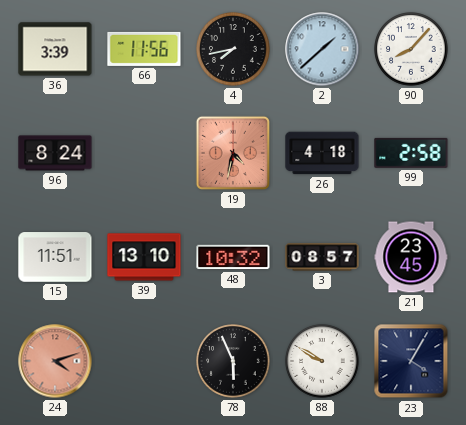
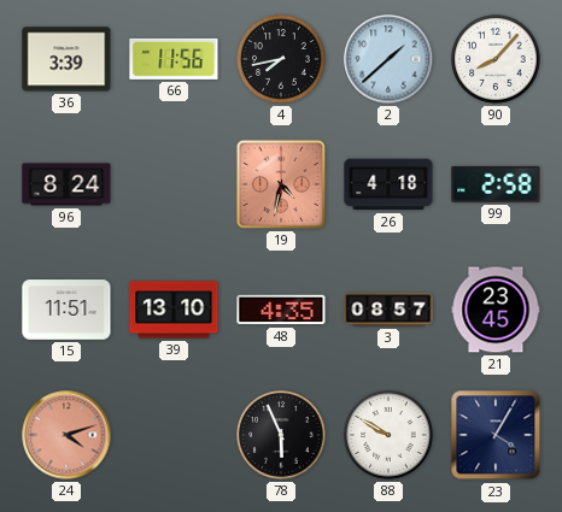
48: 10:32 -> 4:35 (281, 310)
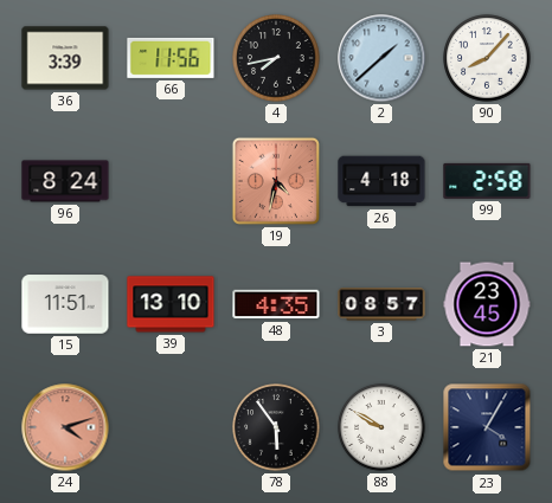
78: 5:56 -> 5:54 (276, 427)
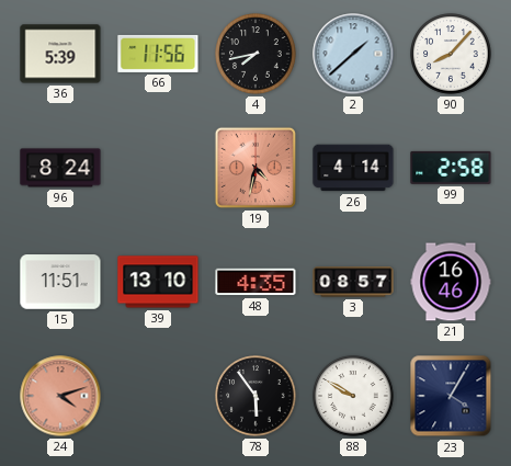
36: 3:39 -> 5:39 (60, 54)
26: 4:18 -> 4:14 (353, 168)
21: 23:45 -> 16:46 (451, 282)
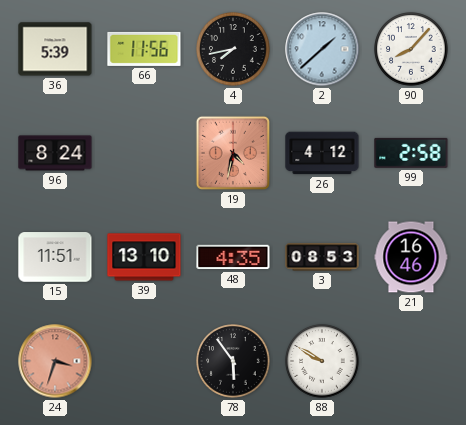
26: 4:14 -> 4:12 (322, 153)
3: 08:57 -> 08:53 (322, 257)
24: 4:12 -> 3:33 (55, 361)
23: 4:05 -> none (451, 396)
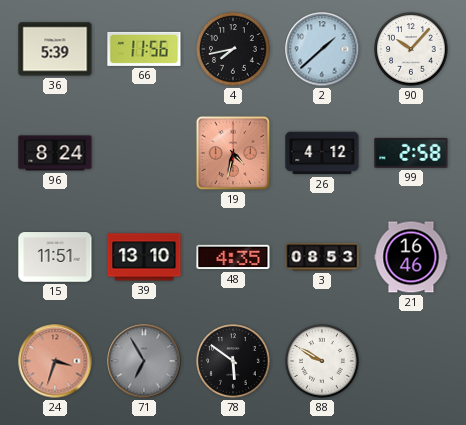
90: 8:07 -> 10:07 (411, 49)
71: none -> 6:55 (144, 361)
78: 5:54 -> 5:51 (233, 361)
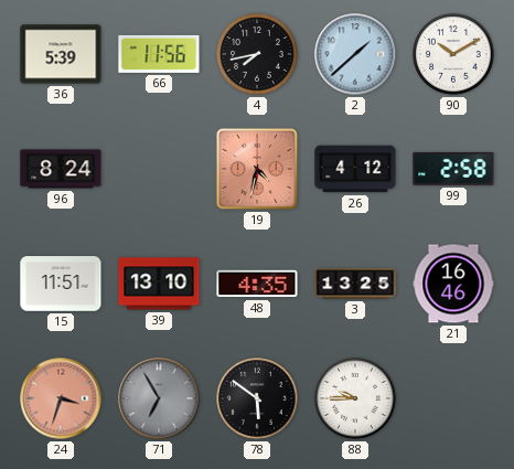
90: 10:07 -> 10:10 (453, 54)
3: 08:53 -> 13:25 (355, 284)
88: 9:50 -> 9:45 (355, 398)
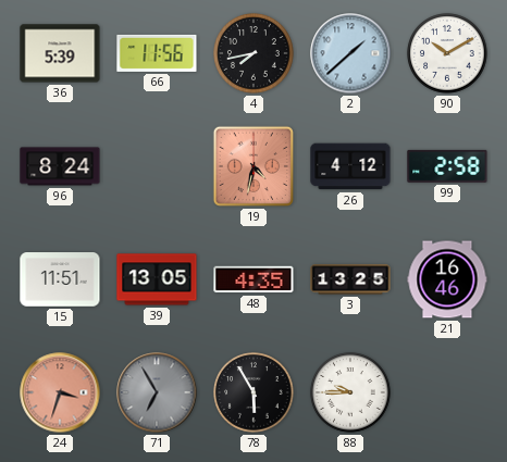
39: 13:10 -> 13:05 (157, 279)
78: 5:51 -> 5:55 (253, 392)
